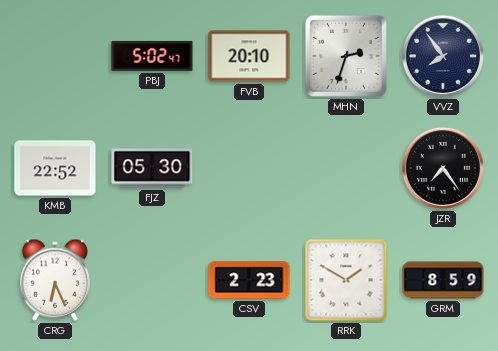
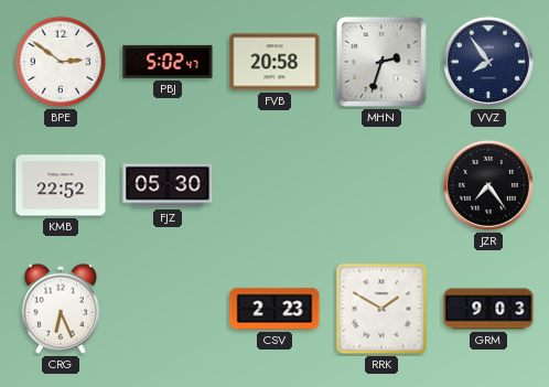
BPE: none -> 2:51 (61, 62)
FVB: 20:10 -> 20:58 (274, 62)
GRM: 8:59 -> 9:03 (488, 309)
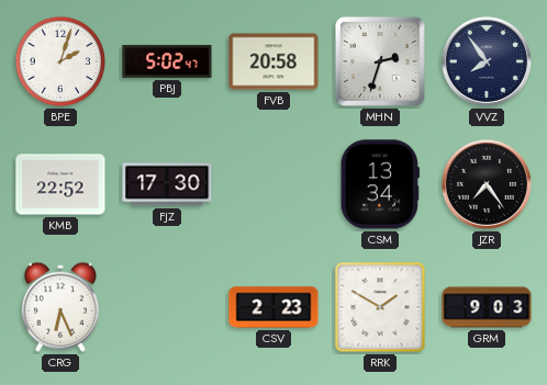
BPE: 2:51 -> 2:03 (60, 61)
FJZ: 05:30 -> 17:30 (167, 184)
CSM: none -> 13:34 (380, 184)
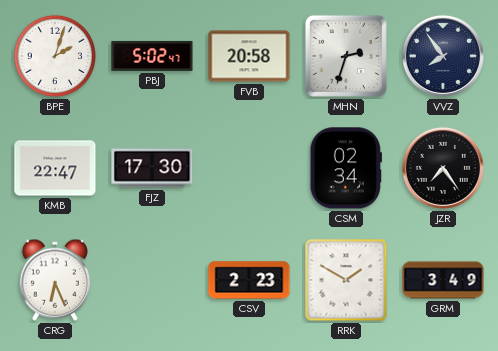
KMB: 22:52 -> 22:47 (55, 168)
CSM: 13:34 -> 02:34 (346, 168)
GRM: 9:03 -> 3:49 (443, 280)
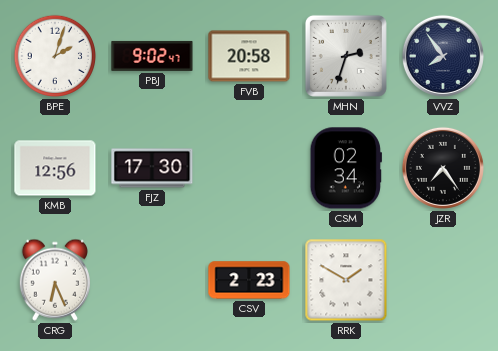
PBJ: 5:02 -> 9:02 (152, 56)
KMB: 22:47 -> 12:56 (55, 168)
GRM: 3:49 -> none (443, 280)
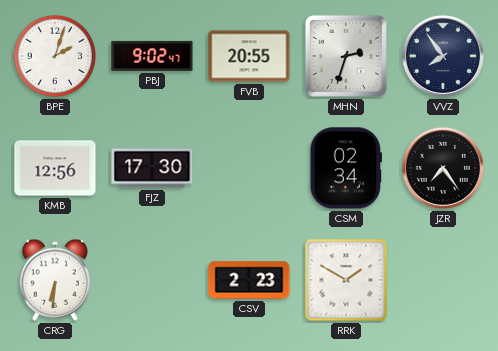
FVB: 20:58 -> 20:55 (249, 56)
CRG: 6:26 -> 6:31 (54, 280)
